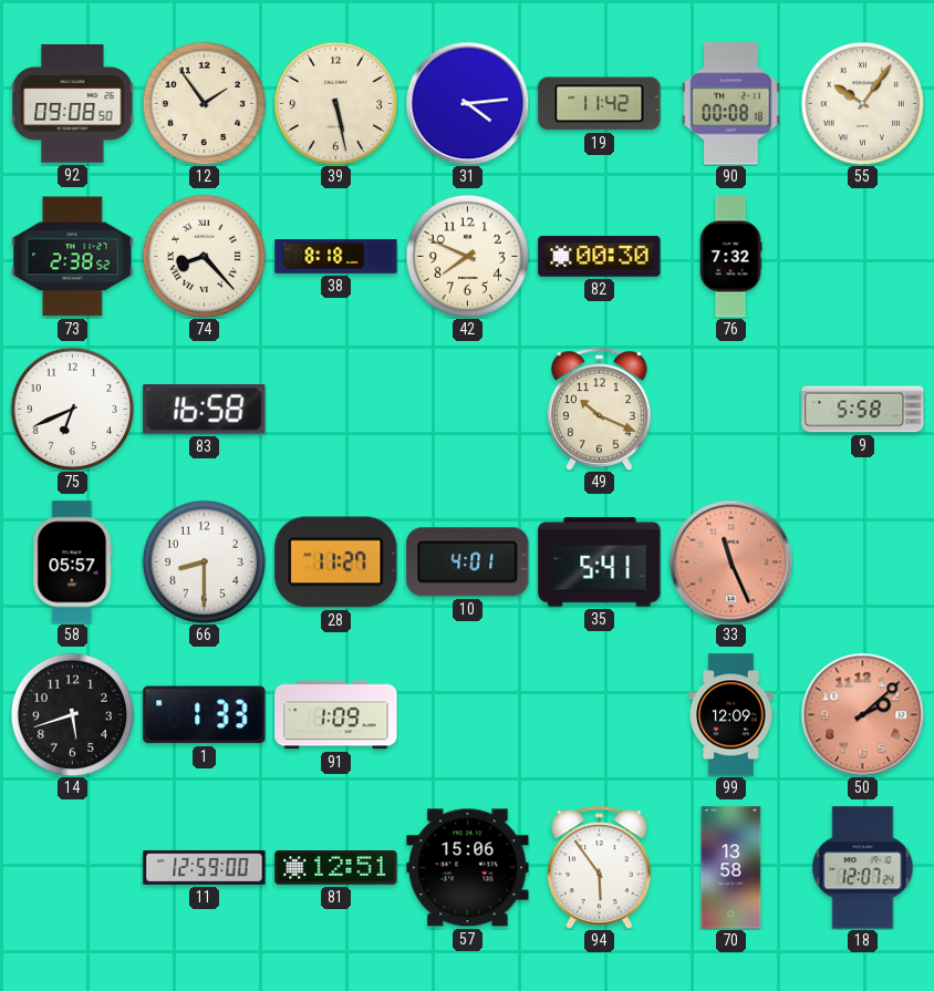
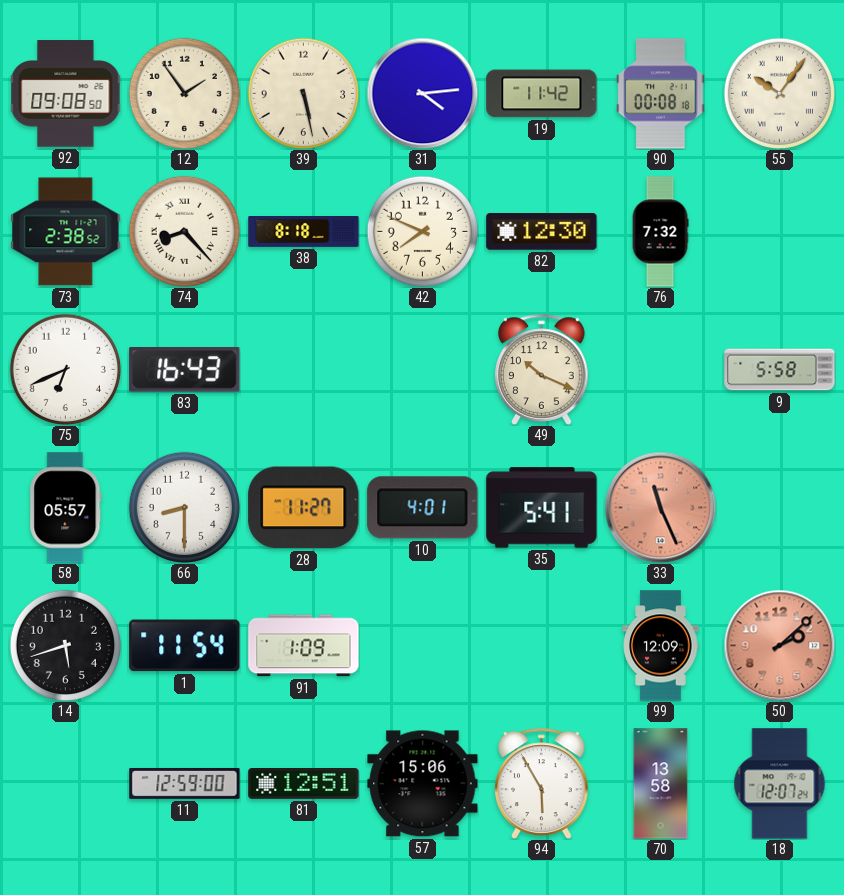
82: 00:30 -> 12:30 (542, 232)
83: 16:58 -> 16:43 (185, 370)
1: 1:33 -> 11:54 (185, 646)
94: 5:54 -> 5:55 (542, 783)
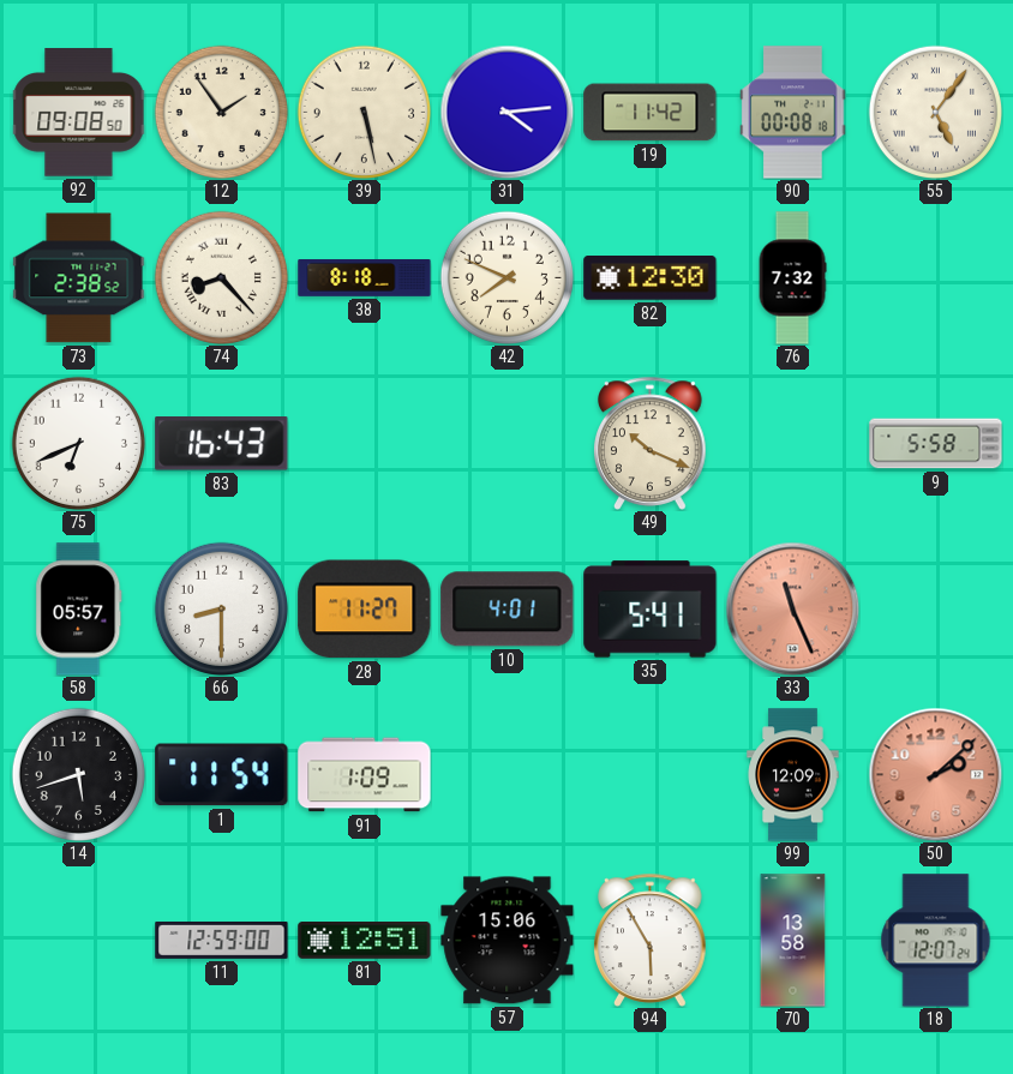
55: 10:06 -> 5:06 (935, 112)
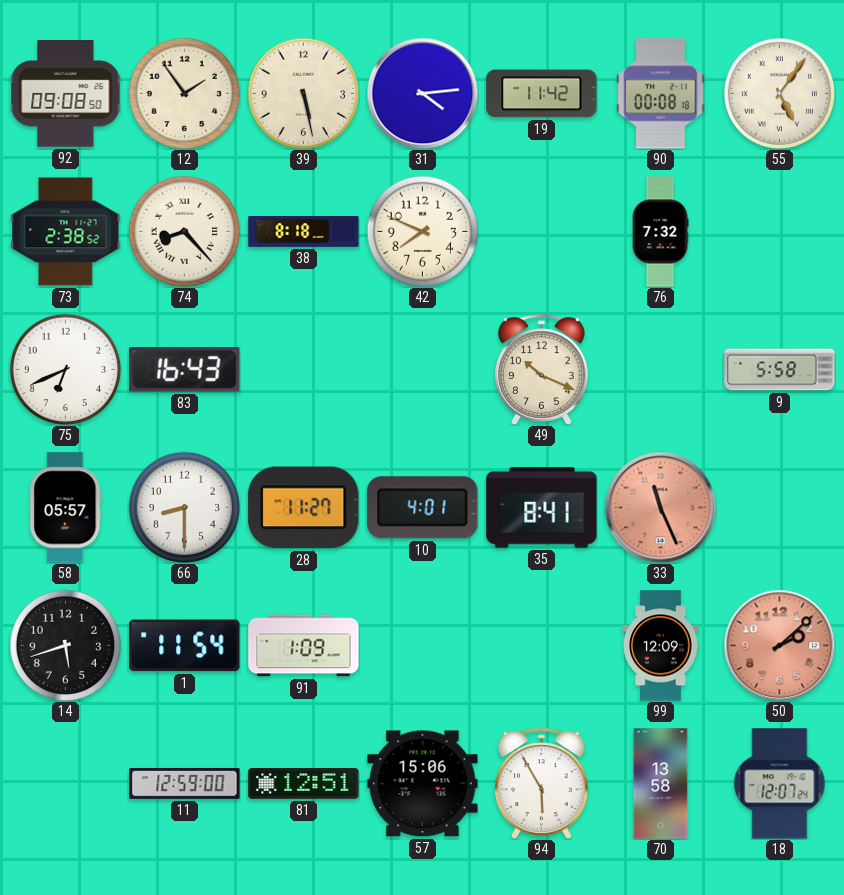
82: 12:30 -> none (651, 278)
35: 5:41 -> 8:41 (542, 508)
